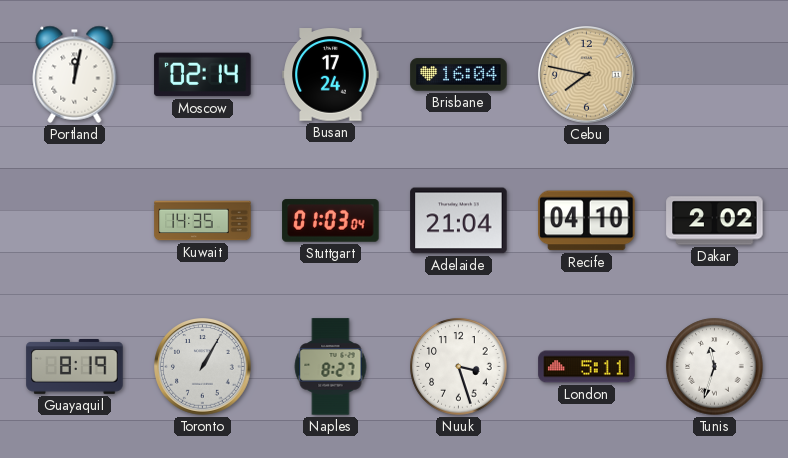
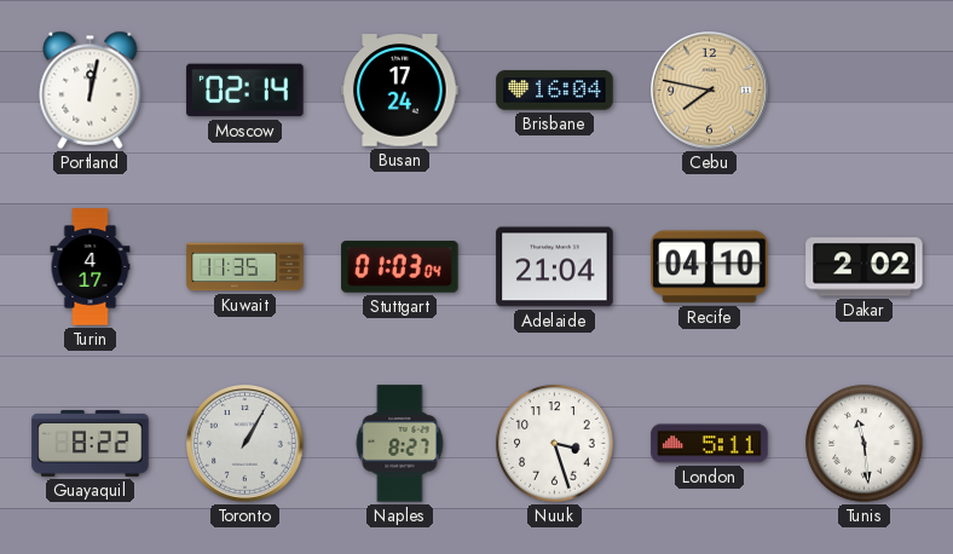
Turin: none -> 4:17 (91, 267)
Kuwait: 14:35 -> 11:35 (246, 267)
Guayaquil: 8:19 -> 8:22 (91, 444)
Tunis: 11:33 -> 11:29 (865, 444)
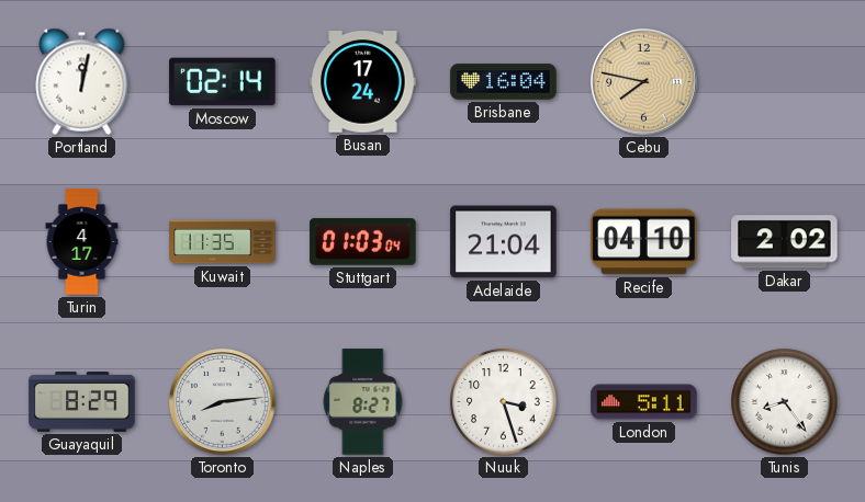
Guayaquil: 8:22 -> 8:29 (82, 402)
Toronto: 1:05 -> 8:14 (223, 402)
Tunis: 11:29 -> 8:24 (785, 402)
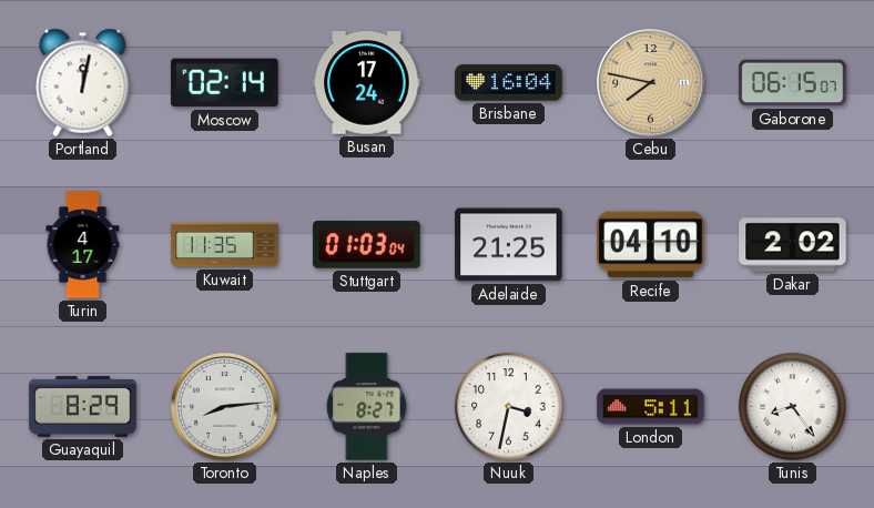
Gaborone: none -> 06:15 (793, 83)
Adelaide: 21:04 -> 21:25 (509, 245)
Nuuk: 3:27 -> 3:32 (509, 407)
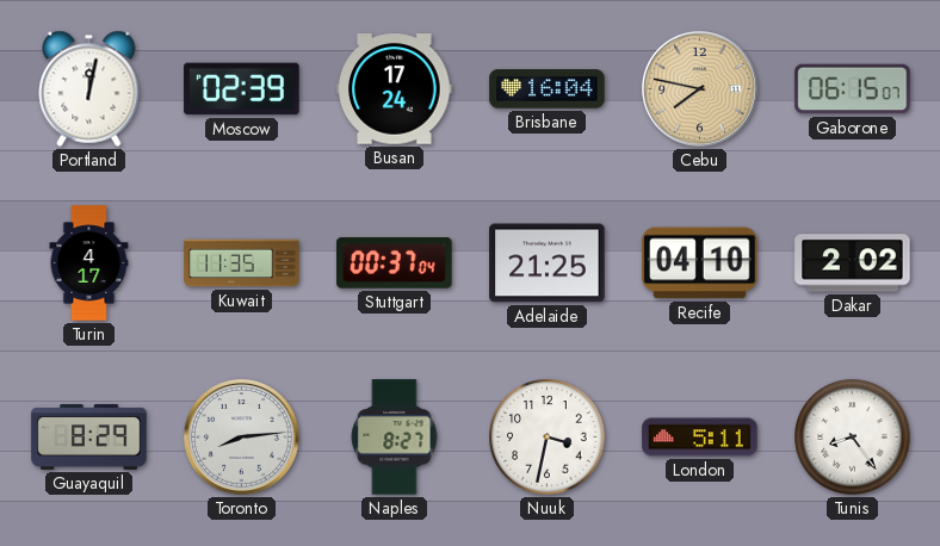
Moscow: 02:14 -> 02:39 (242, 89)
Stuttgart: 01:03 -> 00:37 (395, 263)
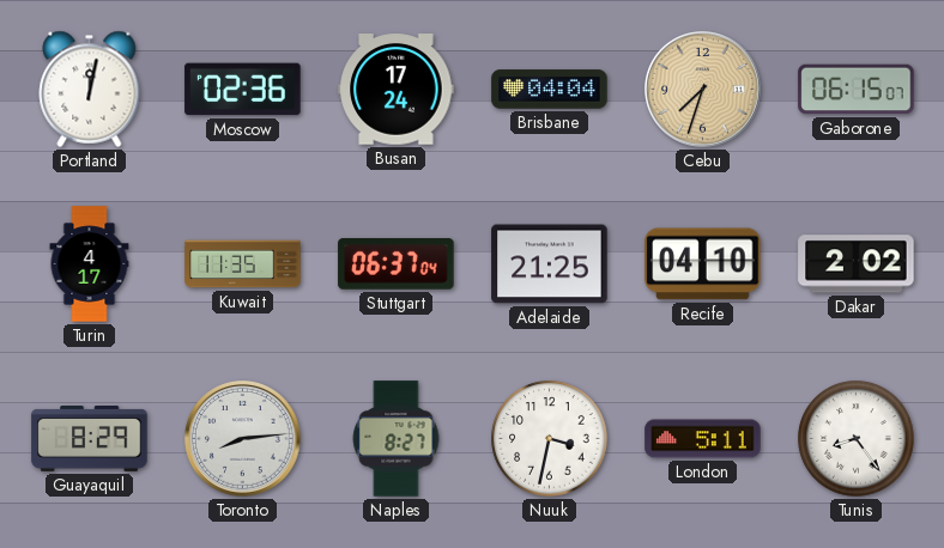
Moscow: 02:39 -> 02:36 (243, 90)
Brisbane: 16:04 -> 04:04 (550, 90)
Cebu: 7:47 -> 7:33 (703, 90)
Stuttgart: 00:37 -> 06:37 (397, 264)
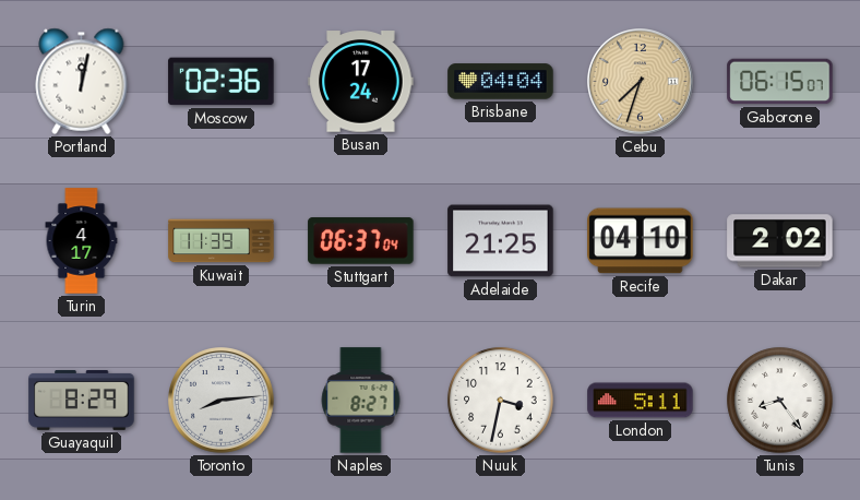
Kuwait: 11:35 -> 11:39 (222, 241)
